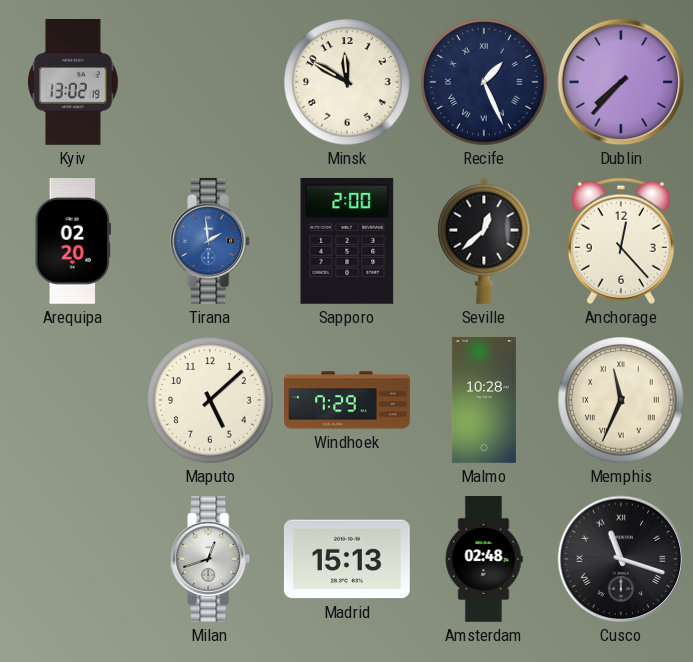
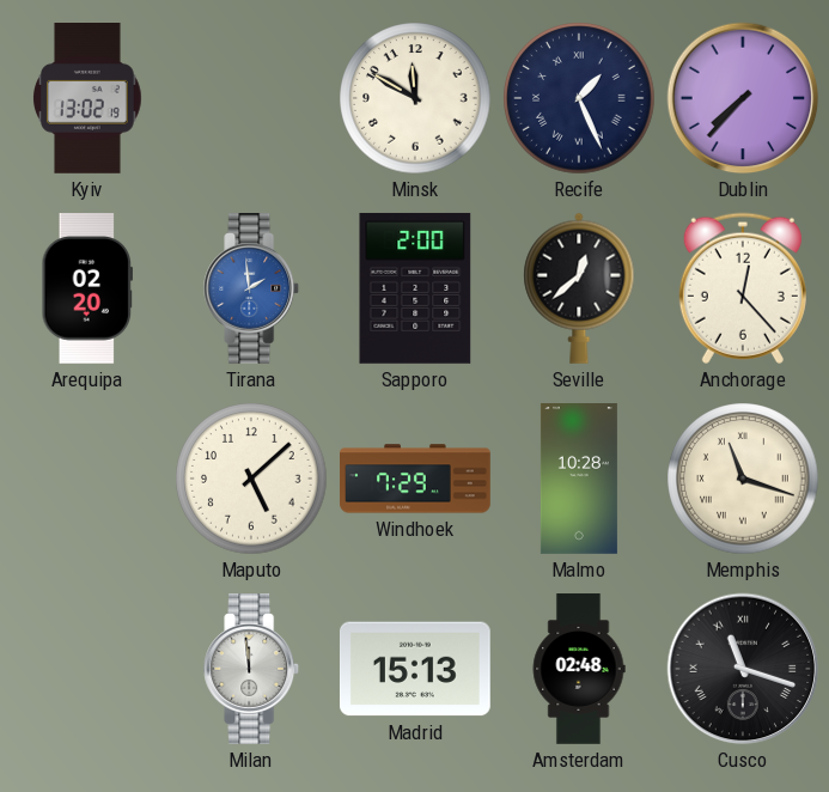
Memphis: 11:34 -> 11:18 (743, 479)
Milan: 12:42 -> 11:59 (252, 670)
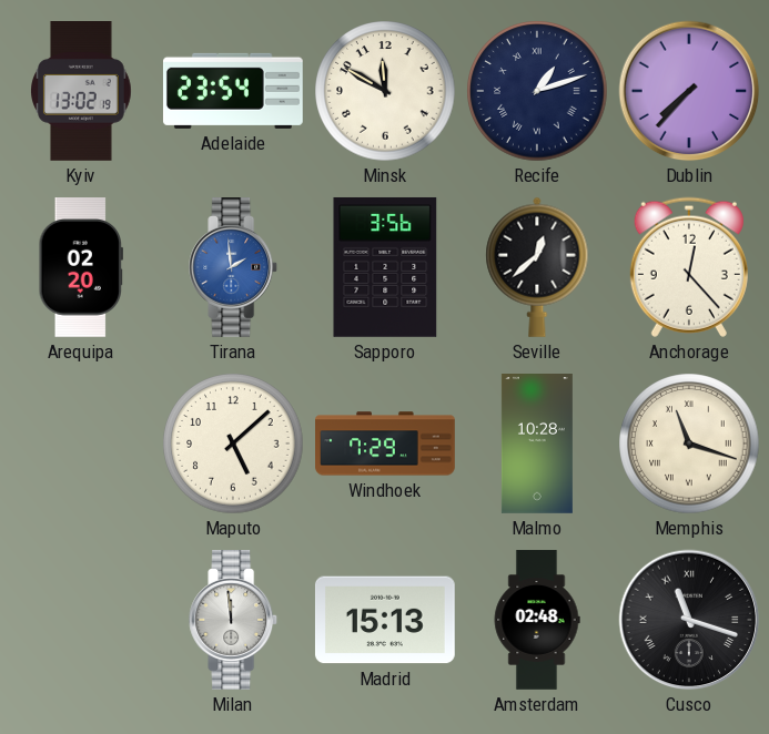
Adelaide: none -> 23:54 (233, 91)
Recife: 1:26 -> 1:12 (537, 91)
Sapporo: 2:00 -> 3:56 (385, 267)
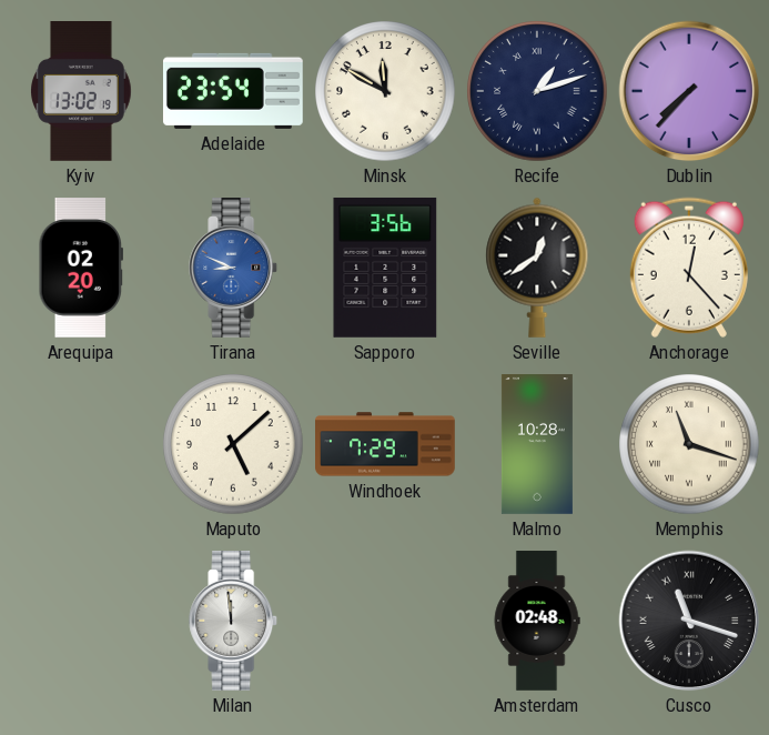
Tirana: 1:59 -> 8:49 (234, 269)
Seville: 12:38 -> 12:39 (537, 268)
Madrid: 15:13 -> none (385, 620)
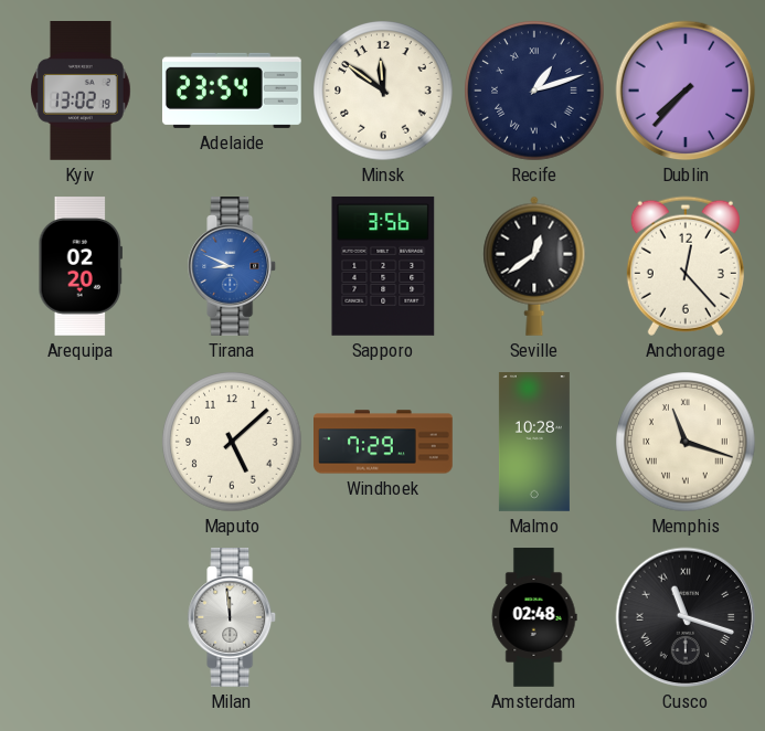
Minsk: 11:50 -> 11:51 (383, 91)
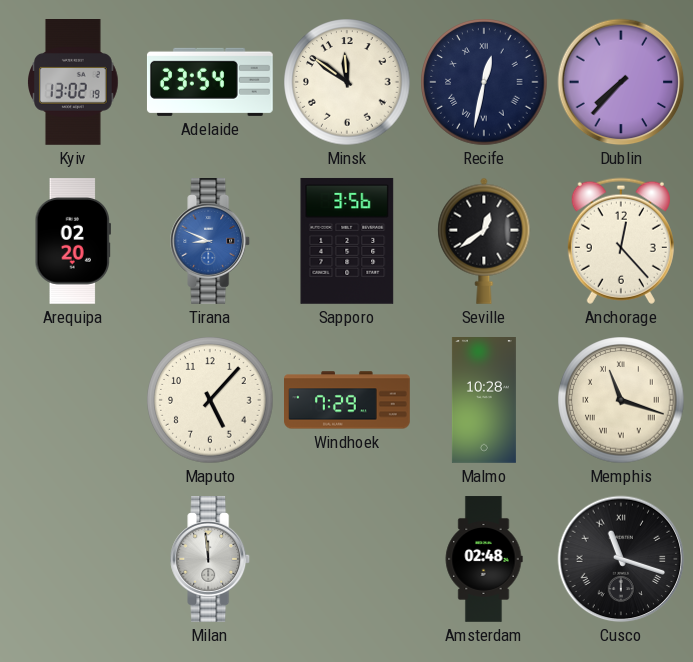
Recife: 1:12 -> 12:32 (484, 82)
Maputo: 5:08 -> 5:07 (210, 400)
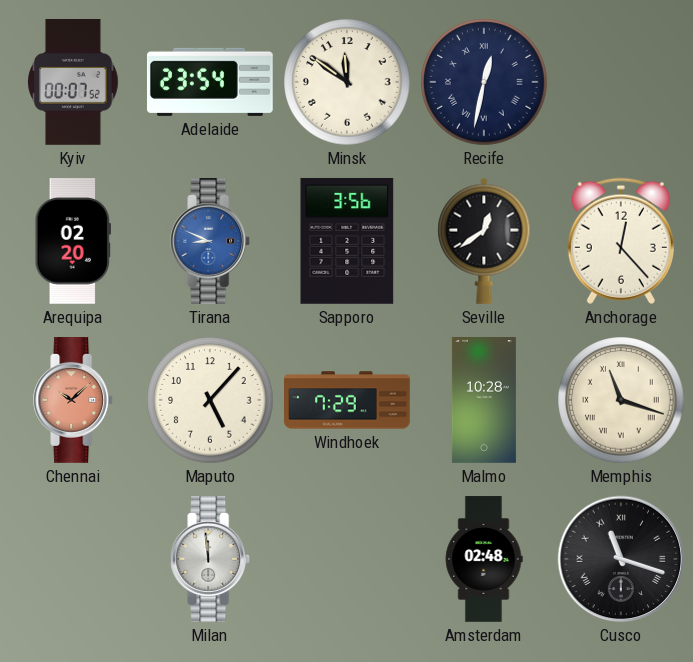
Kyiv: 13:02 -> 00:07 (74, 83)
Dublin: 7:37 -> none (621, 82)
Chennai: none -> 10:08 (74, 401)
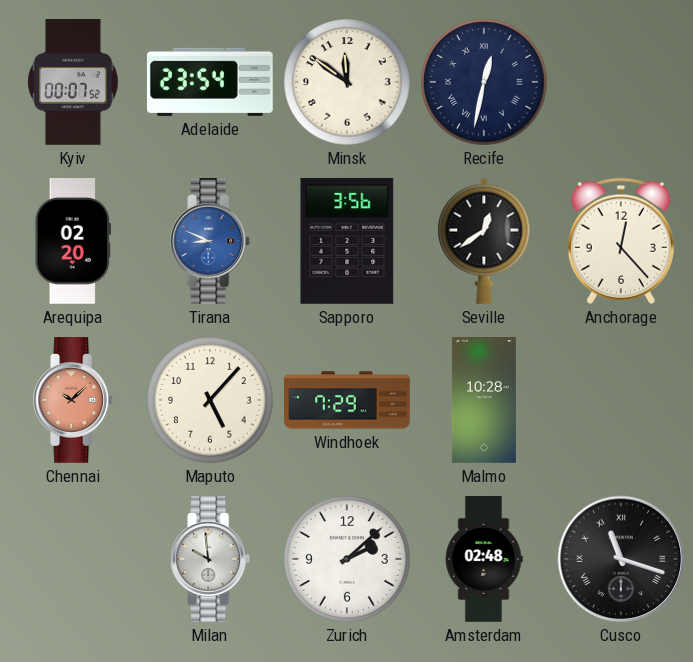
Memphis: 11:18 -> none (621, 400)
Milan: 11:59 -> 9:59 (211, 560)
Zurich: none -> 2:08 (347, 559)
